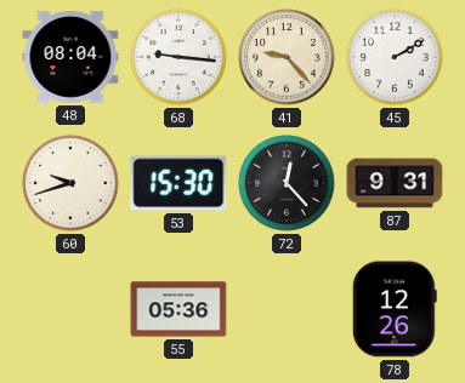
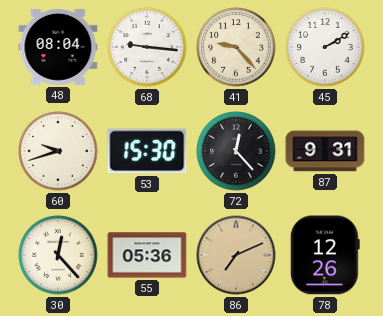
30: none -> 12:23 (58, 255)
86: none -> 7:11 (236, 255)
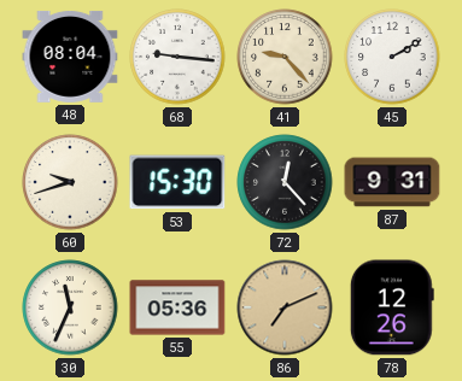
30: 12:23 -> 11:34 (70, 307)
